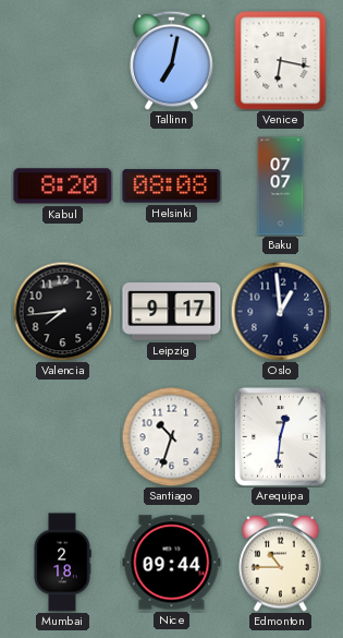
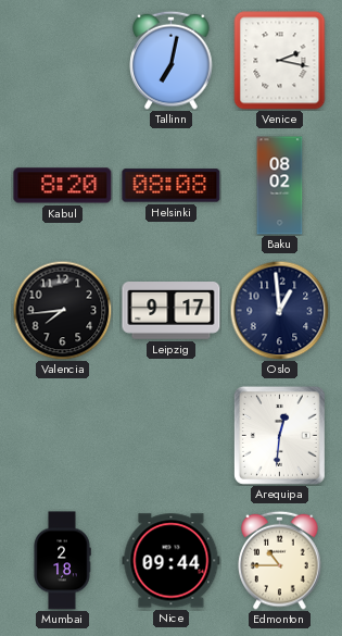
Venice: 6:17 -> 2:17 (280, 61)
Baku: 07:07 -> 08:02 (280, 186)
Santiago: 10:33 -> none (171, 436)
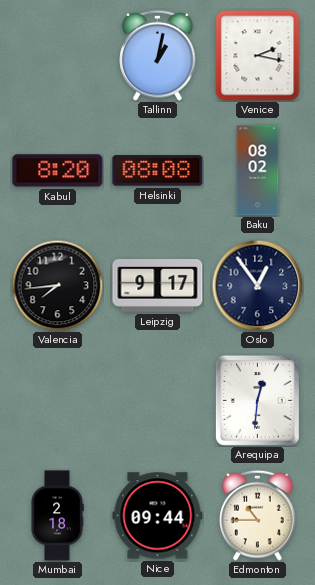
Tallinn: 7:02 -> 1:02 (158, 55)
Oslo: 12:59 -> 12:54 (257, 285)
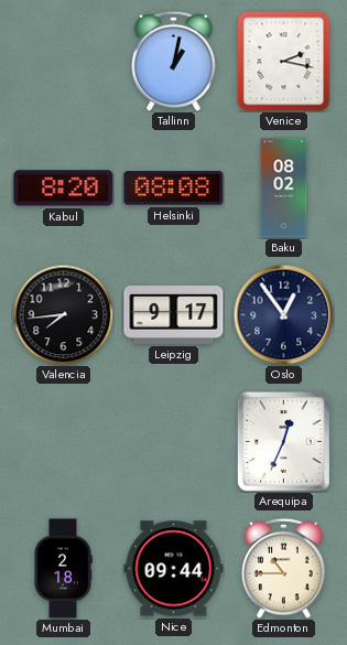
Arequipa: 12:31 -> 12:34 (283, 441)
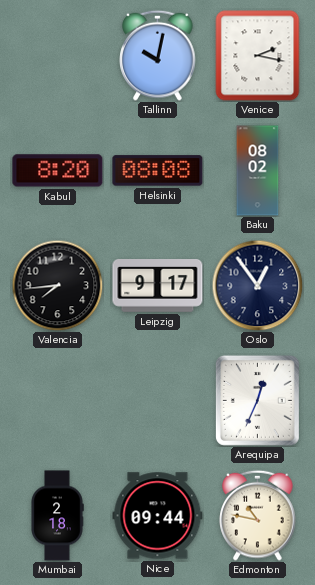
Tallinn: 1:02 -> 10:02 (158, 55)
Edmonton: 10:45 -> 10:47 (258, 515)
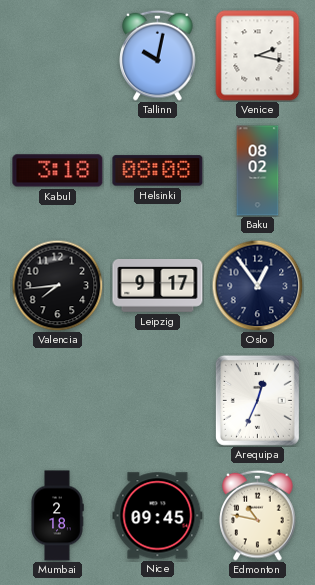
Kabul: 8:20 -> 3:18 (58, 171)
Nice: 09:44 -> 09:45 (158, 516)
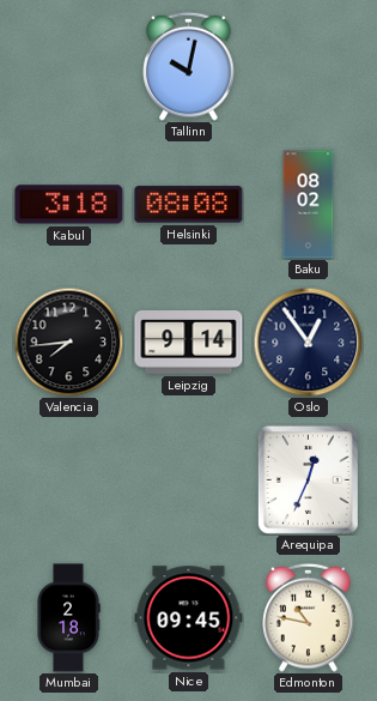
Venice: 2:17 -> none (258, 56)
Leipzig: 9:17 -> 9:14 (189, 343)
